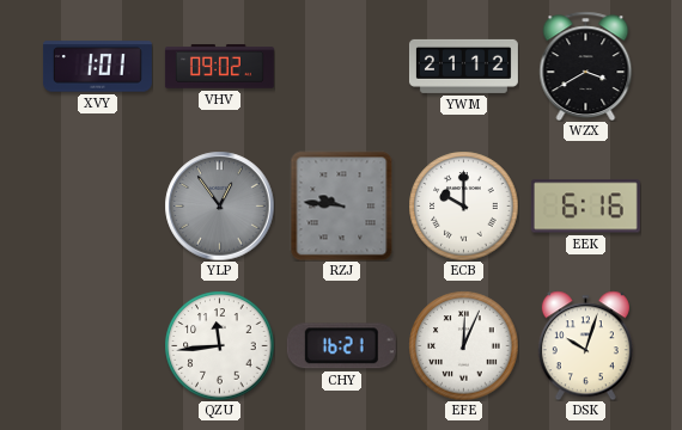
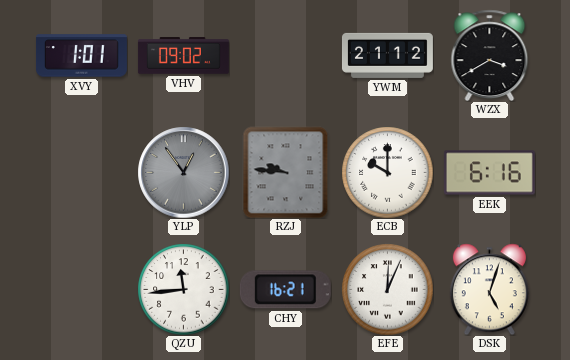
DSK: 10:03 -> 5:03 (489, 289)
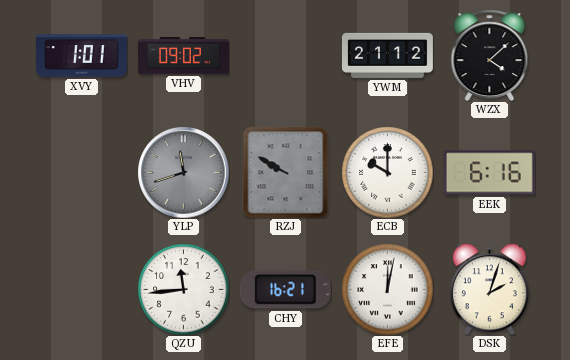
WZX: 3:40 -> 4:08 (490, 55)
YLP: 12:54 -> 11:42 (183, 172)
RZJ: 9:46 -> 9:50 (286, 172)
EFE: 12:04 -> 12:02 (387, 289)
DSK: 5:03 -> 2:03 (489, 289)
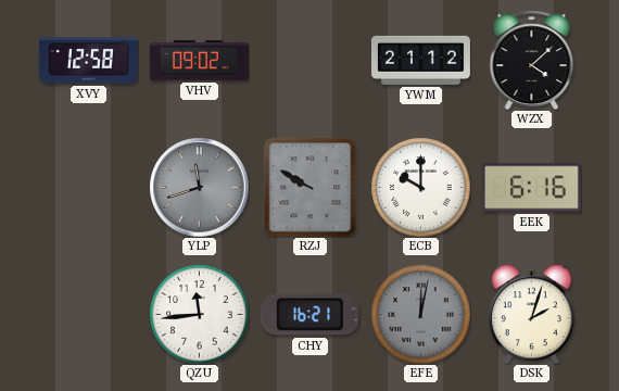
XVY: 1:01 -> 12:58 (88, 61)
EFE dial: white -> grey (420, 314)
